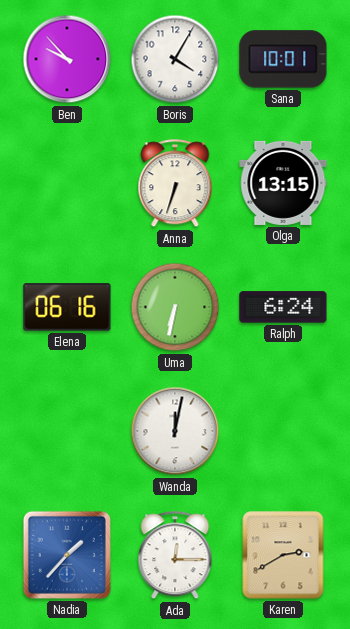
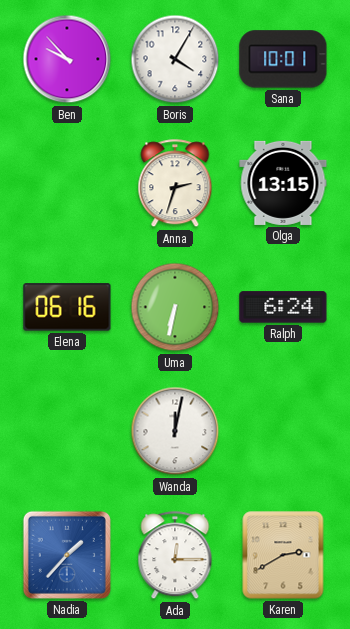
Anna: 6:33 -> 2:33 (175, 184)
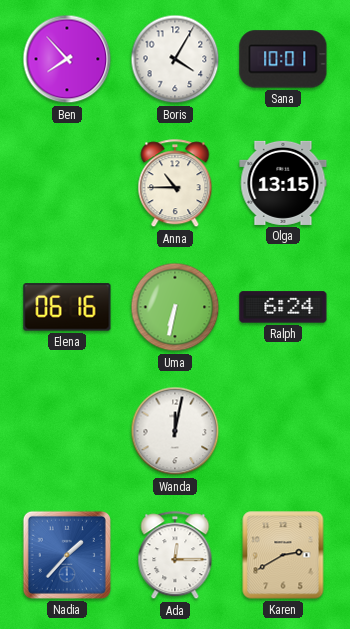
Ben: 9:53 -> 7:53 (67, 59)
Anna: 2:33 -> 10:45 (175, 184)
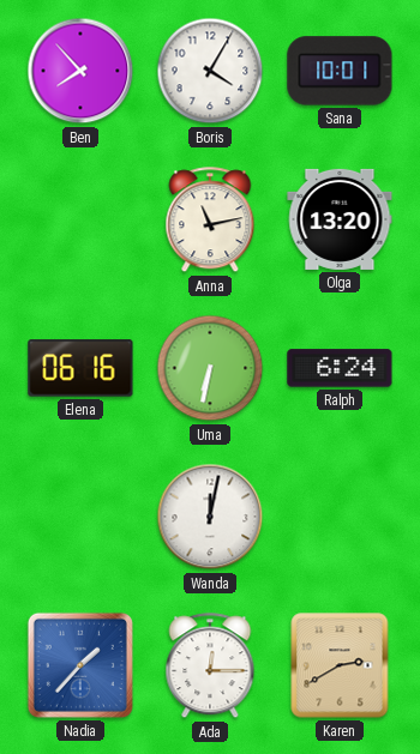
Anna: 10:45 -> 11:13 (210, 221)
Olga: 13:15 -> 13:20 (340, 219)
